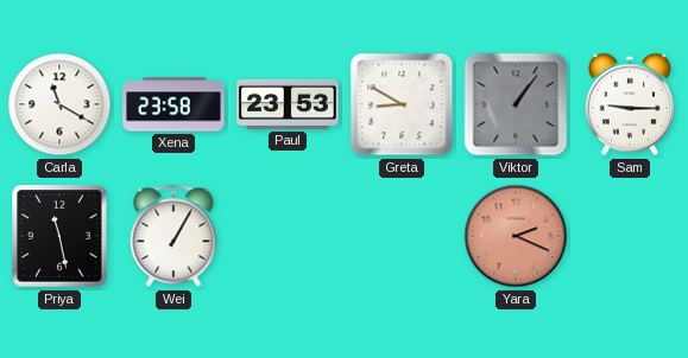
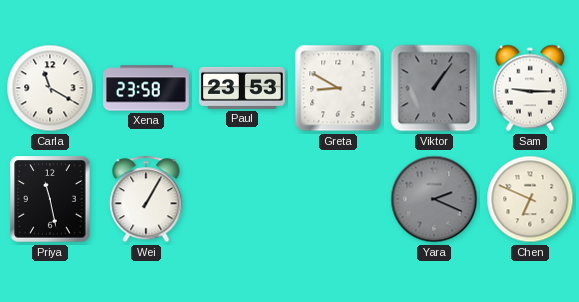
Yara dial: salmon -> grey (434, 199)
Chen: none -> 6:49 (530, 199)
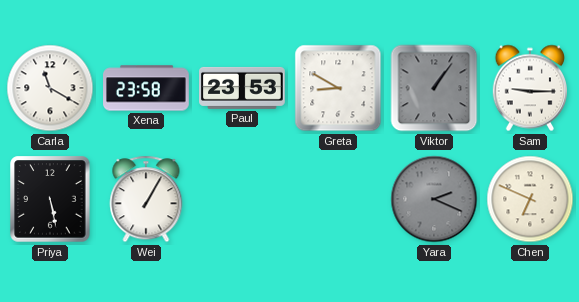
Priya: 11:28 -> 5:28 (50, 199)
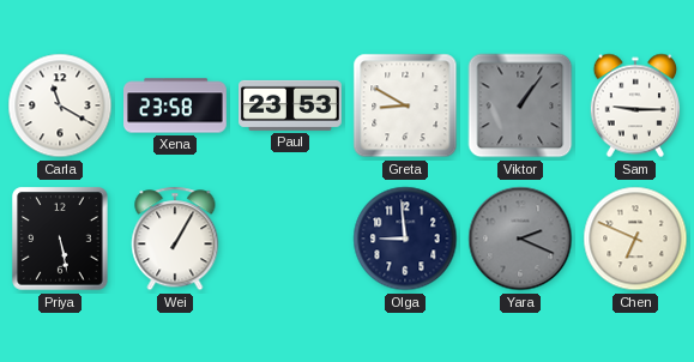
Olga: none -> 8:59 (405, 239)
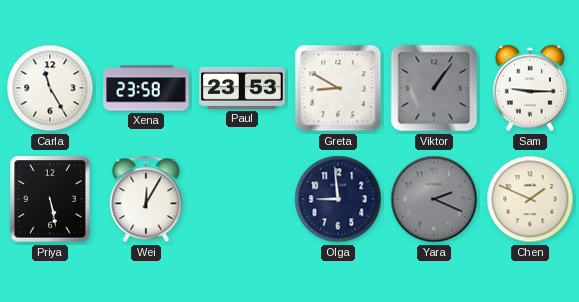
Carla: 11:20 -> 11:25 (50, 88)
Wei: 1:05 -> 12:05 (146, 199)
Chen: 6:49 -> 1:49 (530, 199)
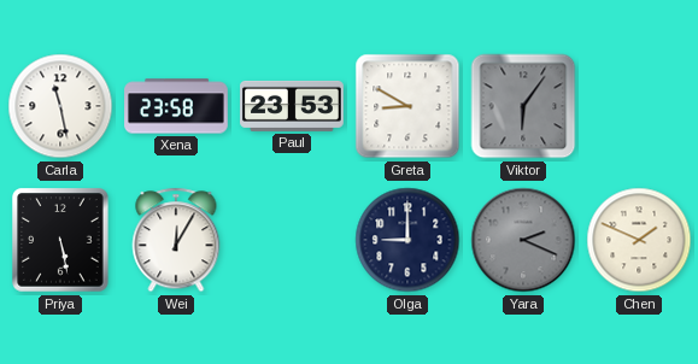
Carla: 11:25 -> 11:28 (60, 106)
Viktor: 1:06 -> 6:06 (523, 106)
Sam: 9:15 -> none (529, 88)
Olga: 8:59 -> 9:00 (407, 240)
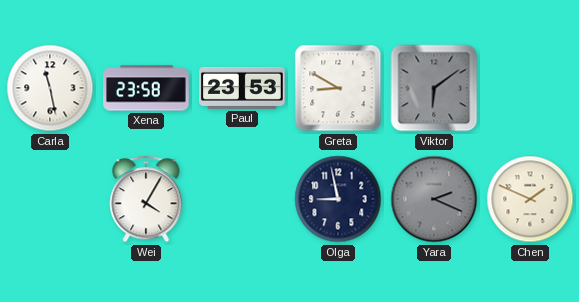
Viktor: 6:06 -> 6:09 (434, 88)
Priya: 5:28 -> none (60, 240)
Wei: 12:05 -> 4:05 (146, 199)
Olga: 9:00 -> 8:58 (338, 199)
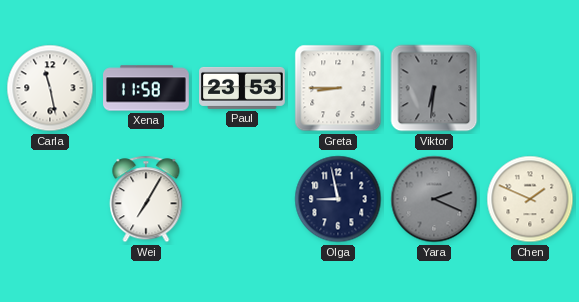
Xena: 23:58 -> 11:58 (146, 88)
Greta: 8:50 -> 8:45 (338, 88)
Viktor: 6:09 -> 6:31 (434, 88)
Wei: 4:05 -> 7:05 (146, 199)
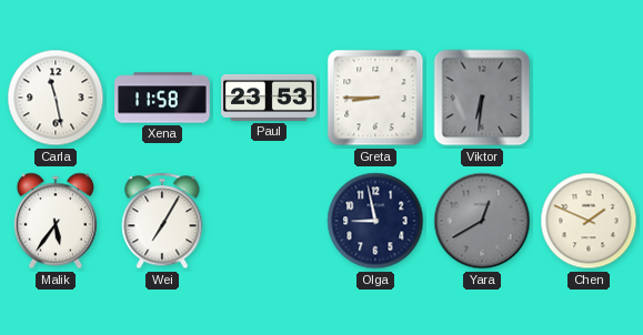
Malik: none -> 5:36 (54, 221)
Yara: 2:19 -> 12:40 (482, 221)
